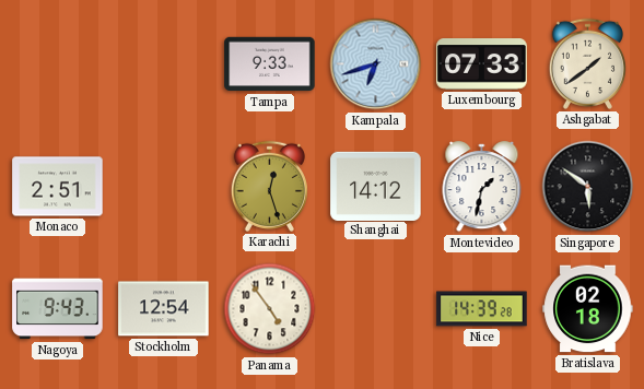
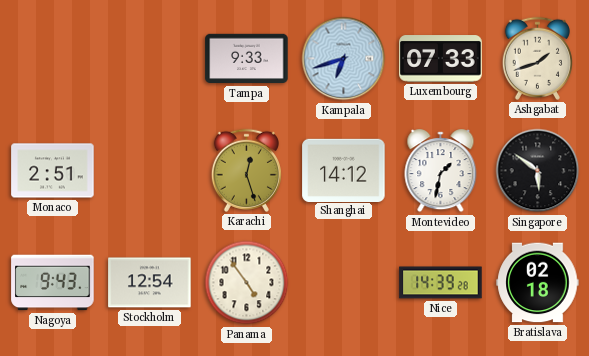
Ashgabat: 1:39 -> 1:42 (537, 58)
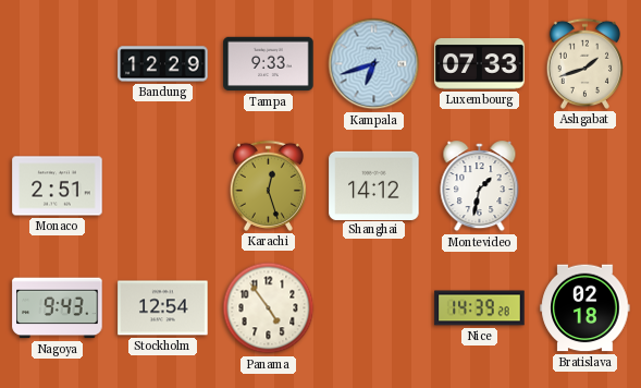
Bandung: none -> 12:29 (163, 64)
Singapore: 5:51 -> none (538, 171)
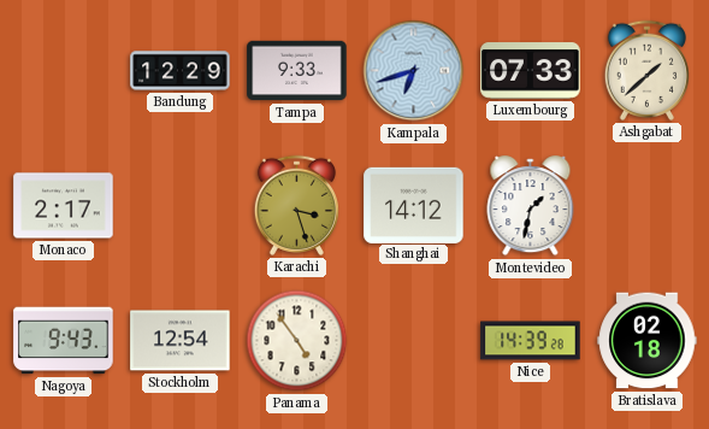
Ashgabat: 1:42 -> 1:38 (646, 70)
Monaco: 2:51 -> 2:17 (64, 206)
Karachi: 12:27 -> 3:27 (296, 205)
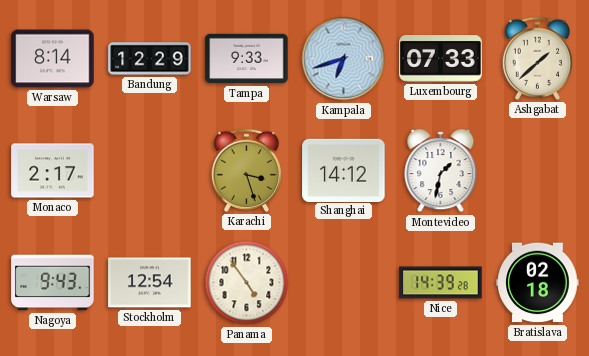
Warsaw: none -> 8:14 (53, 59)
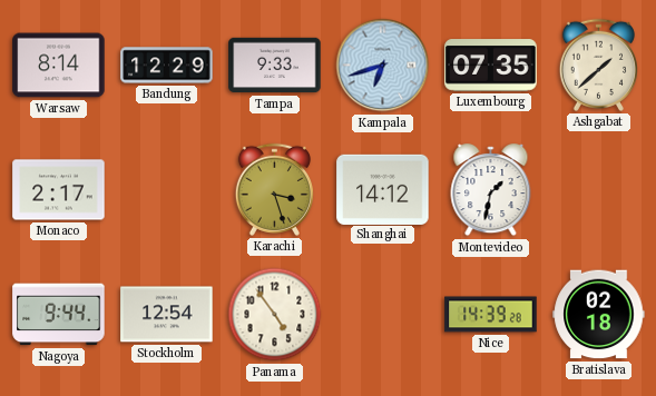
Luxembourg: 07:33 -> 07:35 (491, 66)
Nagoya: 9:43 -> 9:44 (59, 315)
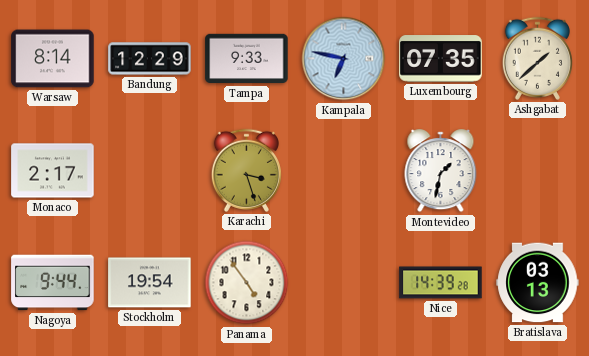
Kampala: 6:42 -> 6:47 (344, 59)
Shanghai: 14:12 -> none (383, 189)
Stockholm: 12:54 -> 19:54 (150, 283)
Bratislava: 02:18 -> 03:13 (538, 283)
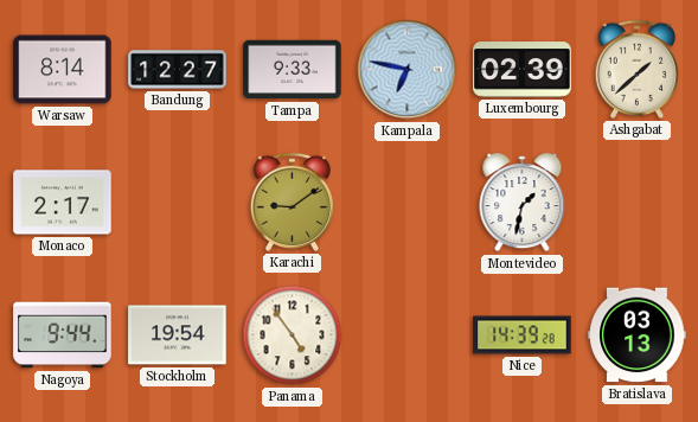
Bandung: 12:29 -> 12:27 (178, 70)
Luxembourg: 07:35 -> 02:39 (523, 70)
Karachi: 3:27 -> 9:09 (292, 202)
